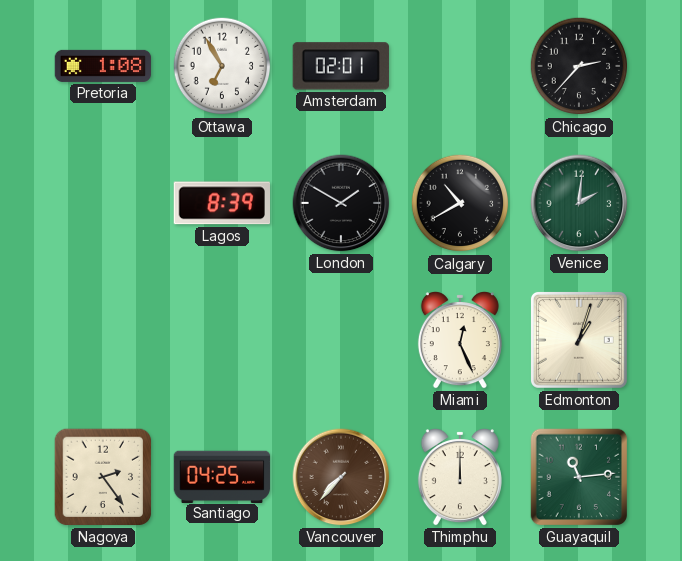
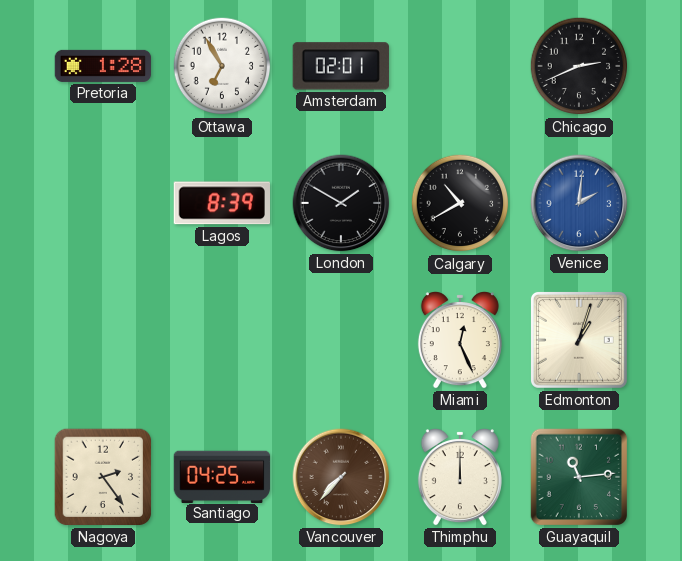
Pretoria: 1:08 -> 1:28 (103, 66)
Chicago: 2:37 -> 2:41 (579, 66)
Venice dial: green -> blue (579, 203)
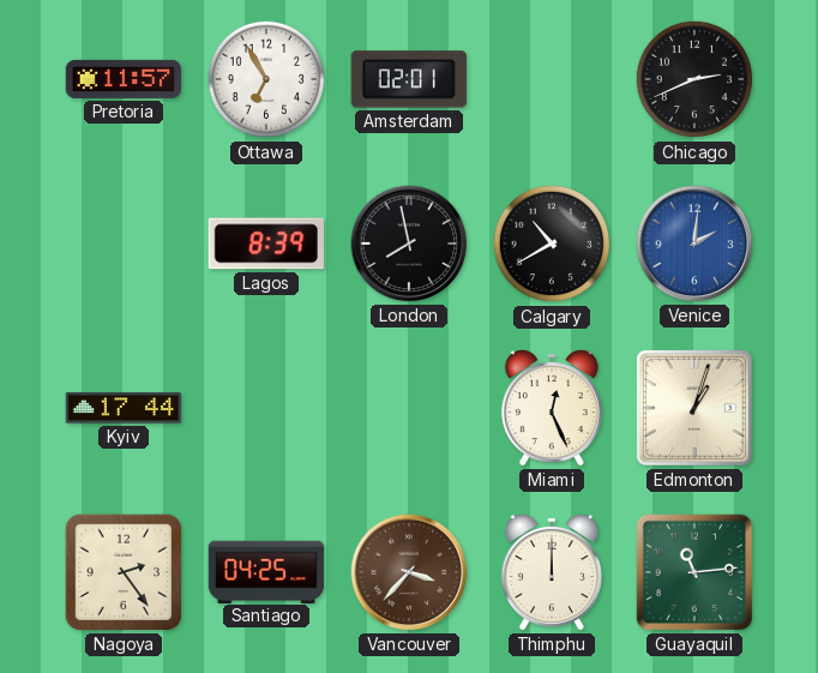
Pretoria: 1:28 -> 11:57 (124, 79)
London: 1:50 -> 7:58 (409, 244)
Kyiv: none -> 17:44 (124, 408)
Vancouver: 7:37 -> 3:37 (409, 572)
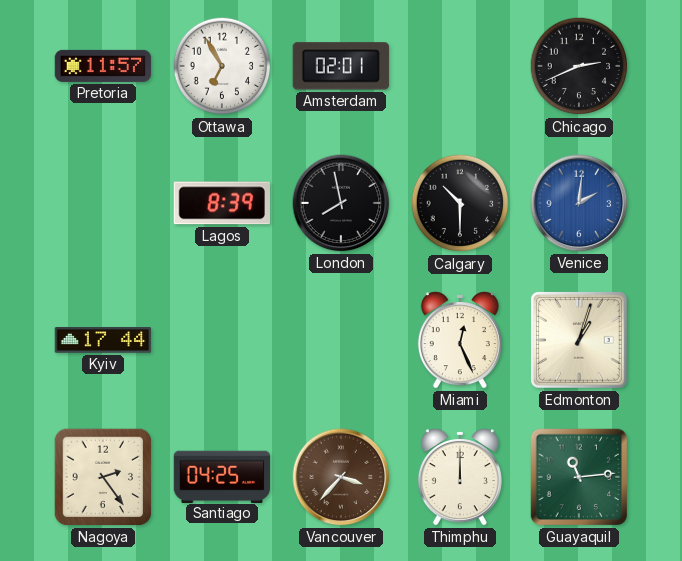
Calgary: 10:40 -> 10:30 (460, 203)
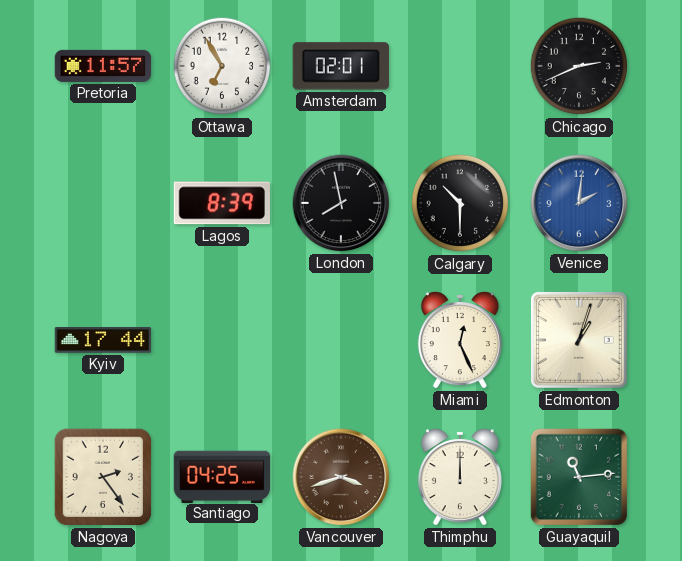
Vancouver: 3:37 -> 3:42 (341, 477)
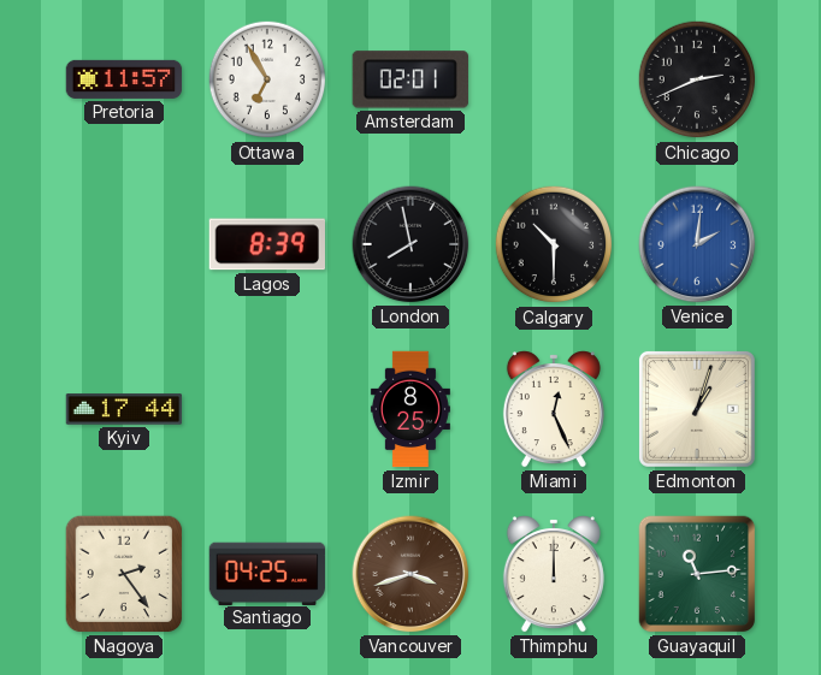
Izmir: none -> 8:25 (410, 409)
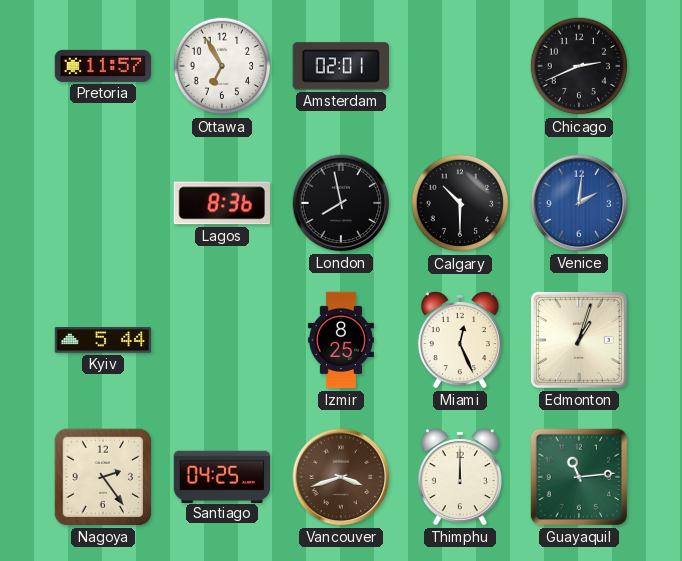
Lagos: 8:39 -> 8:36 (221, 203)
Kyiv: 17:44 -> 5:44 (103, 340)
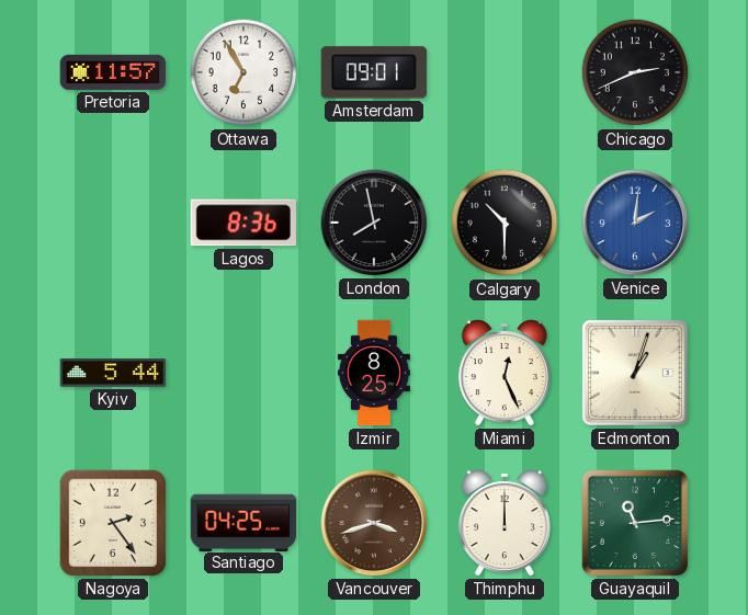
Amsterdam: 02:01 -> 09:01 (373, 72)
